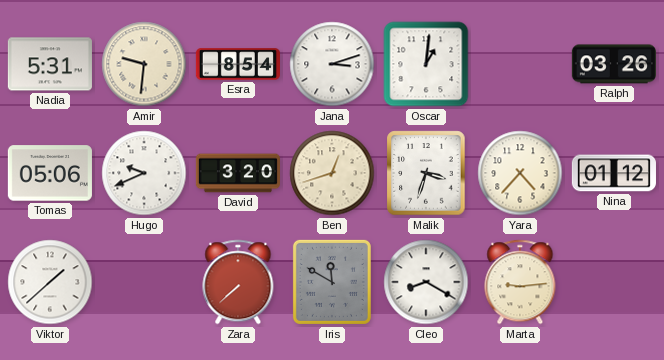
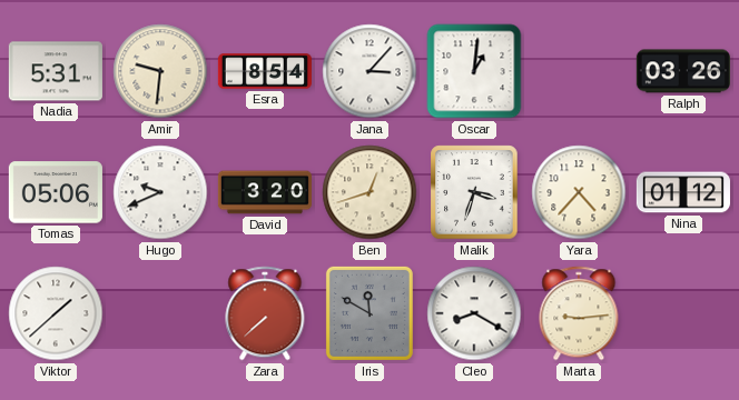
Jana: 3:12 -> 3:07 (369, 71)
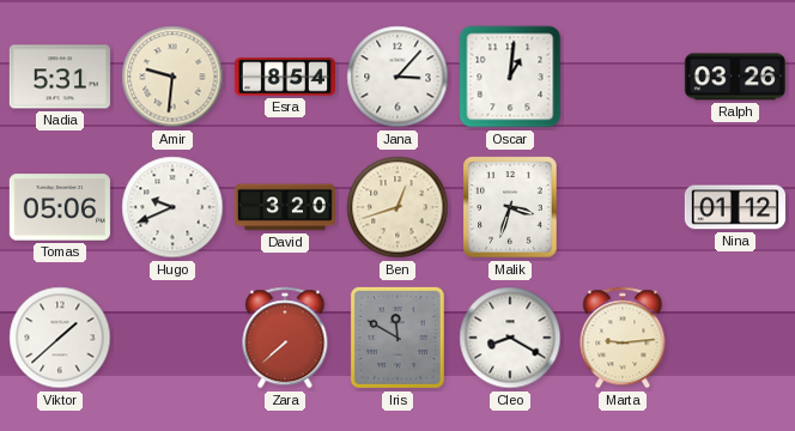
Yara: 4:37 -> none (579, 192)
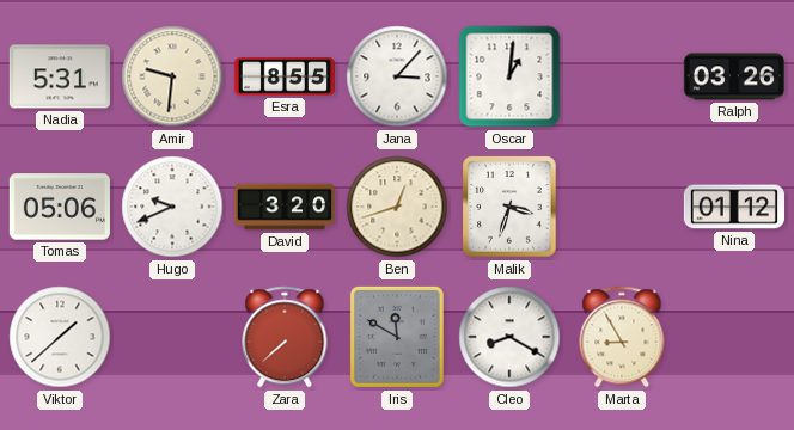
Esra: 8:54 -> 8:55 (285, 76)
Marta: 9:14 -> 8:55 (622, 337)
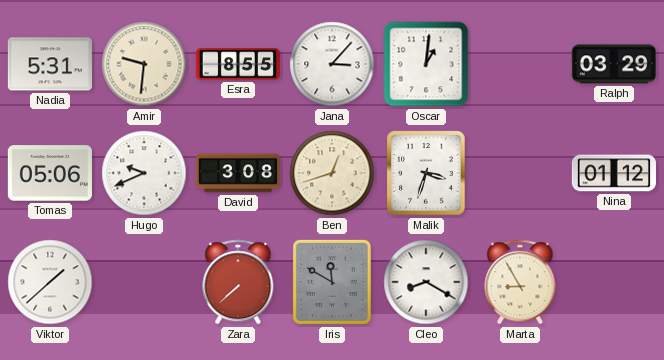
Ralph: 03:26 -> 03:29 (614, 64)
David: 3:20 -> 3:08 (238, 173)
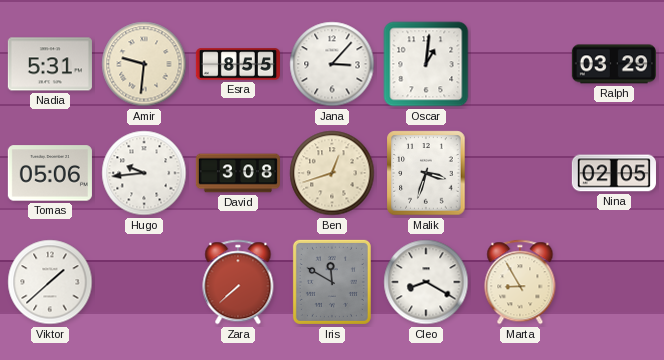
Hugo: 9:41 -> 9:44 (144, 173)
Nina: 01:12 -> 02:05 (614, 173)
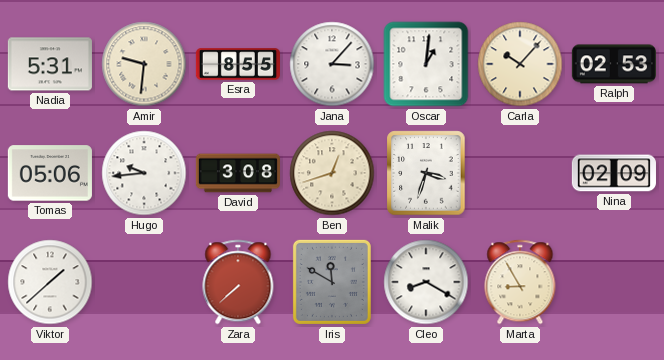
Carla: none -> 10:07 (520, 64)
Ralph: 03:29 -> 02:53 (614, 64)
Nina: 02:05 -> 02:09 (614, 173)
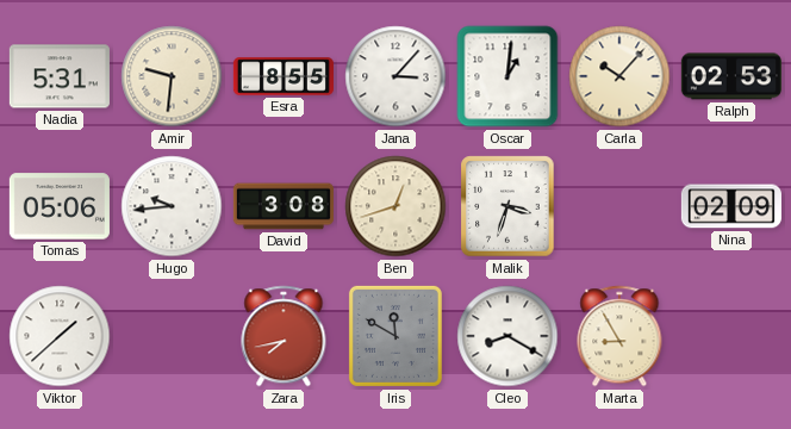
Zara: 7:38 -> 7:43 (284, 336)
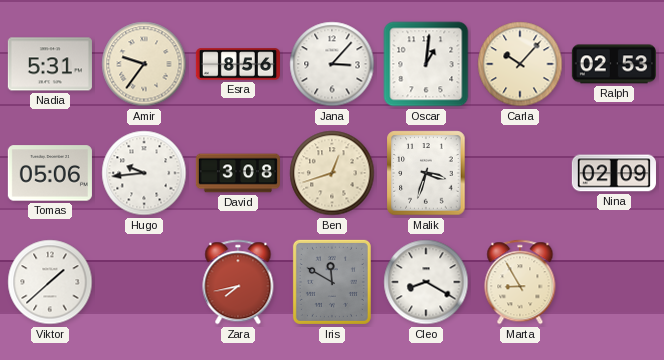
Amir: 9:31 -> 9:36 (144, 64)
Esra: 8:55 -> 8:56 (238, 64)
